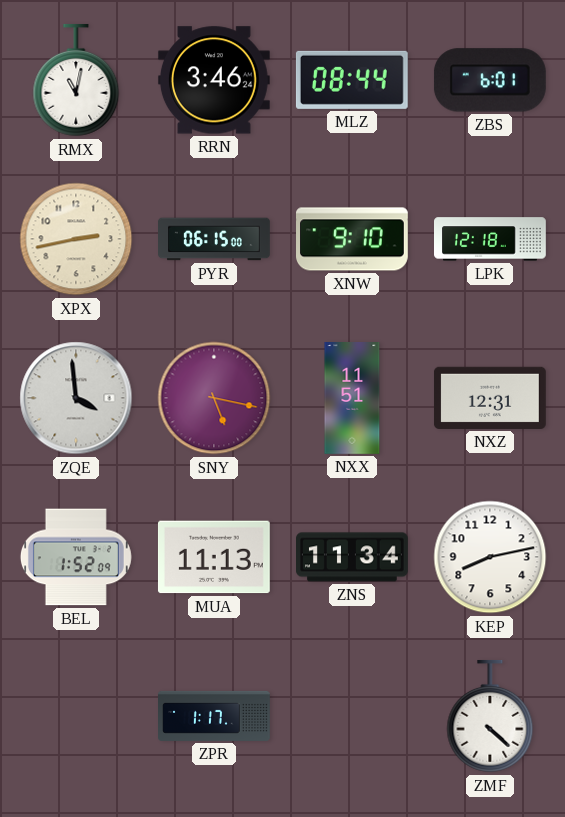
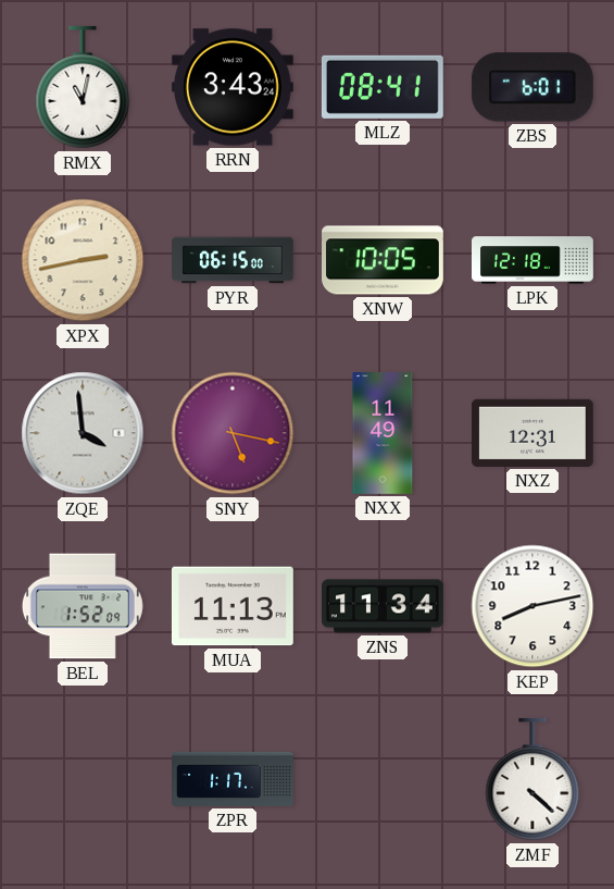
RRN: 3:46 -> 3:43 (233, 87)
MLZ: 08:44 -> 08:41 (383, 87)
XNW: 9:10 -> 10:05 (384, 260)
NXX: 11:51 -> 11:49 (383, 434)
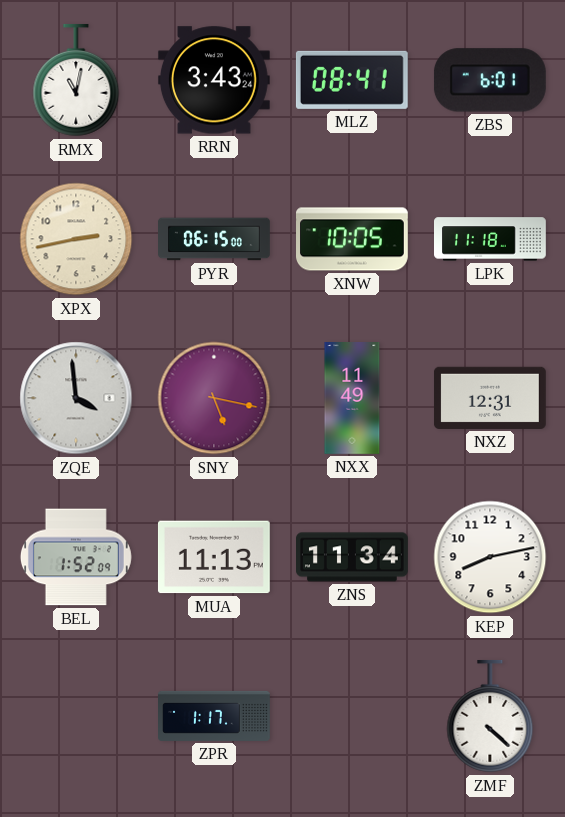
LPK: 12:18 -> 11:18 (491, 239)
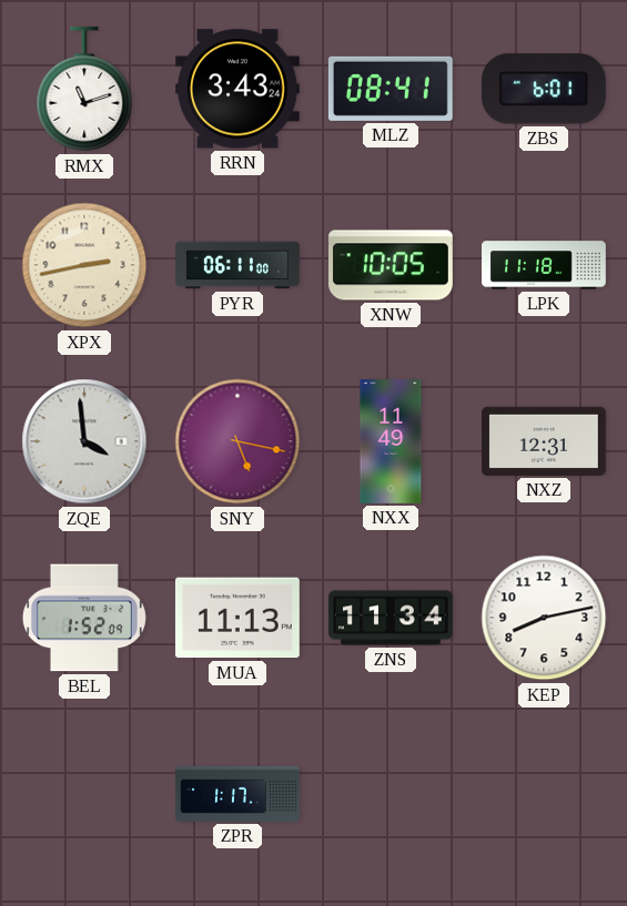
RMX: 11:02 -> 11:12 (84, 89)
PYR: 06:15 -> 06:11 (237, 265)
ZMF: 4:22 -> none (490, 716)
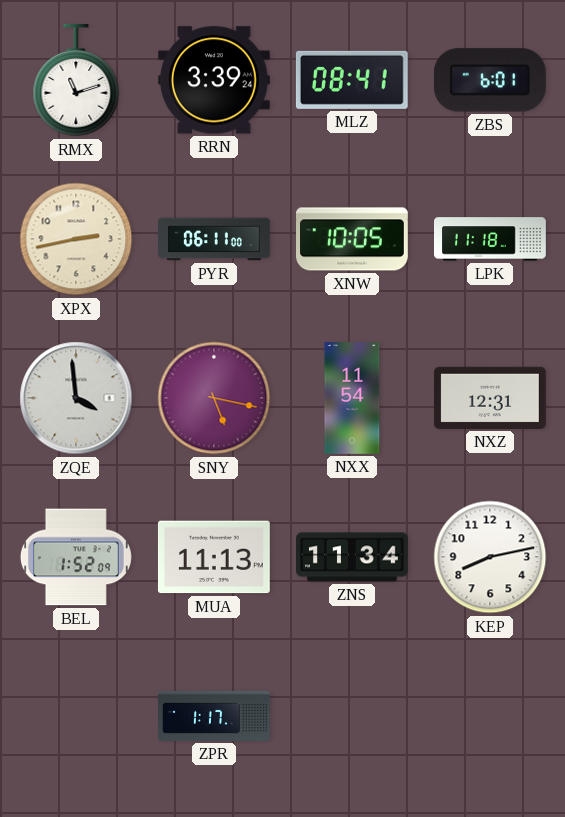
RRN: 3:43 -> 3:39 (214, 80)
NXX: 11:49 -> 11:54 (352, 399)
